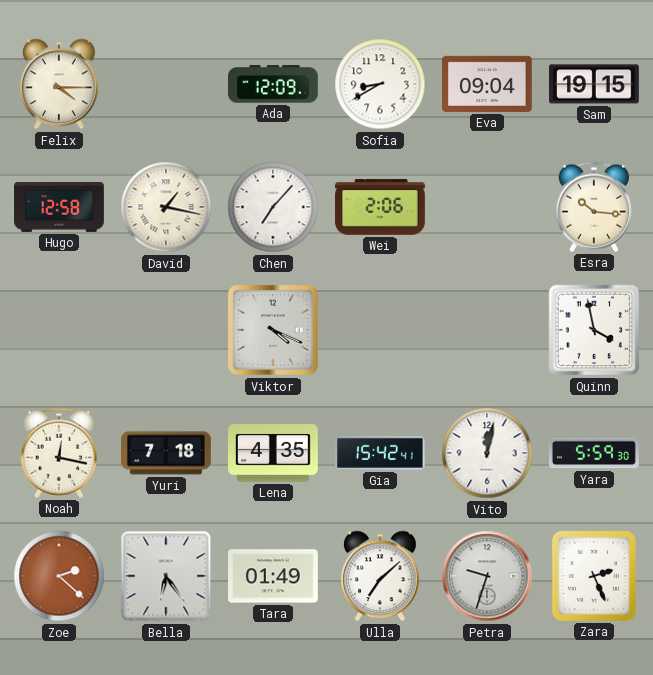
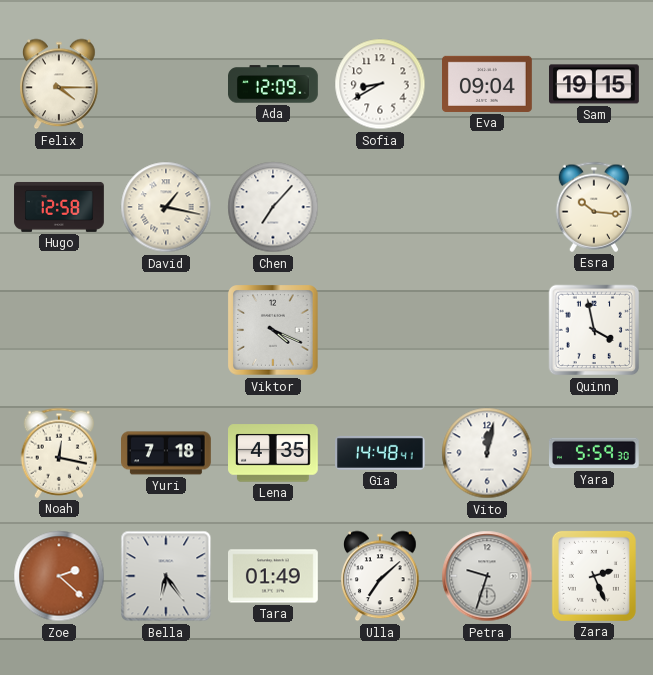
Wei: 2:06 -> none (380, 207)
Gia: 15:42 -> 14:48 (381, 453)
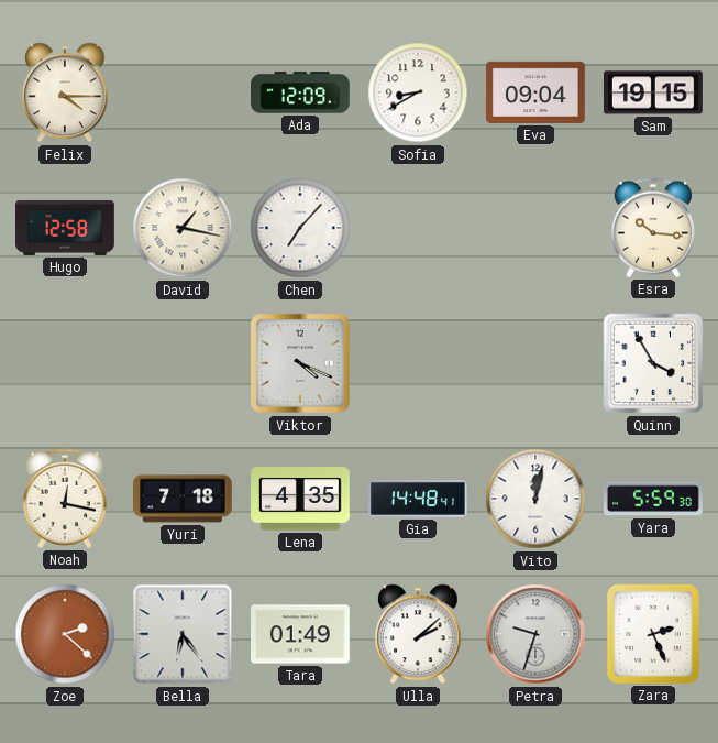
Quinn: 3:58 -> 3:55 (653, 363)
Ulla: 7:08 -> 2:08 (418, 634)
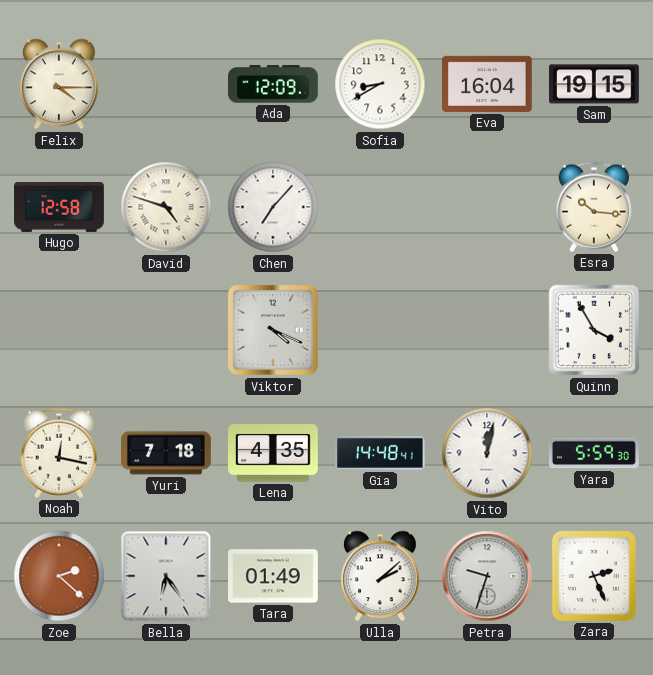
Eva: 09:04 -> 16:04 (488, 84)
David: 1:17 -> 4:48 (166, 207)
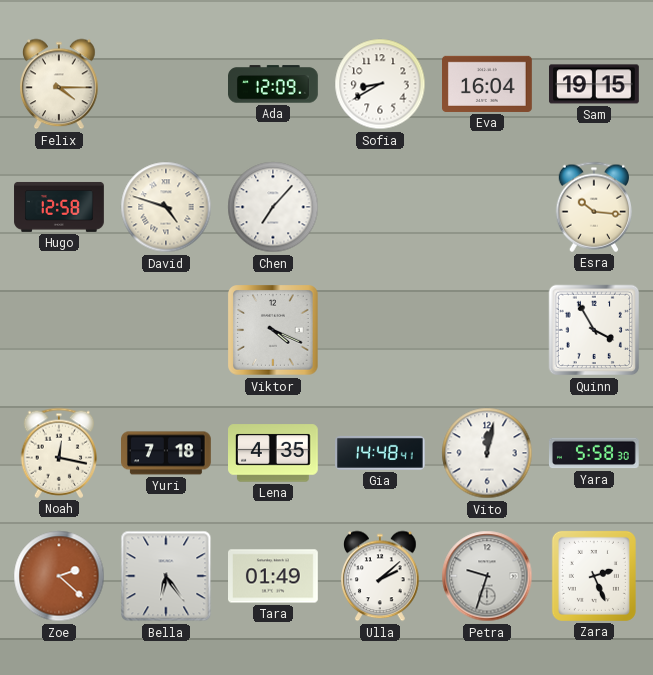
Yara: 5:59 -> 5:58 (594, 453)
